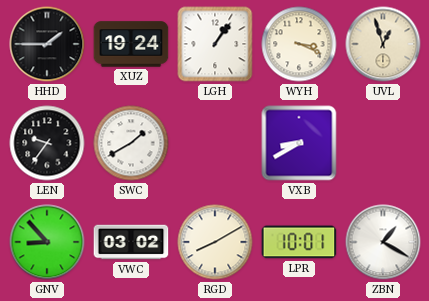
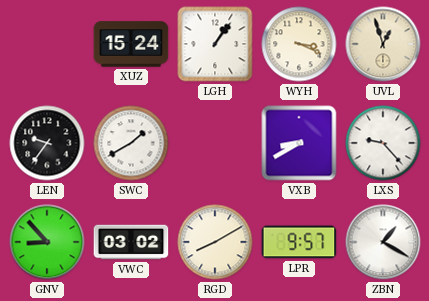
HHD: 1:45 -> none (47, 44)
XUZ: 19:24 -> 15:24 (131, 44)
LXS: none -> 9:23 (383, 143)
LPR: 10:01 -> 9:57 (299, 242)
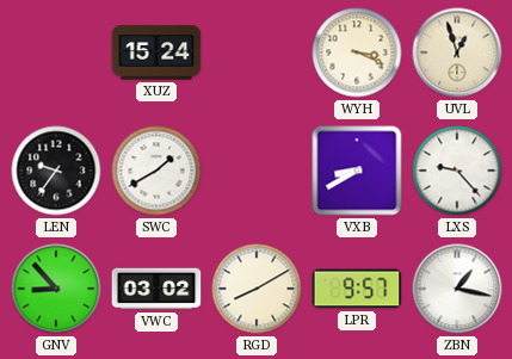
LGH: 1:06 -> none (215, 44)
ZBN: 1:20 -> 1:17 (457, 289)
